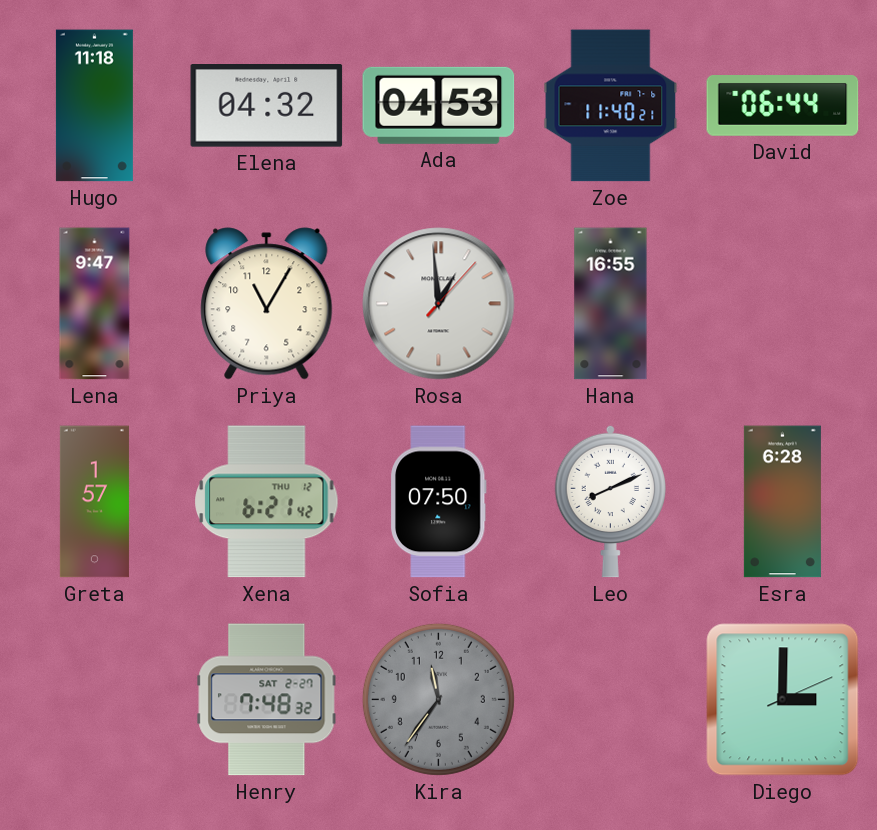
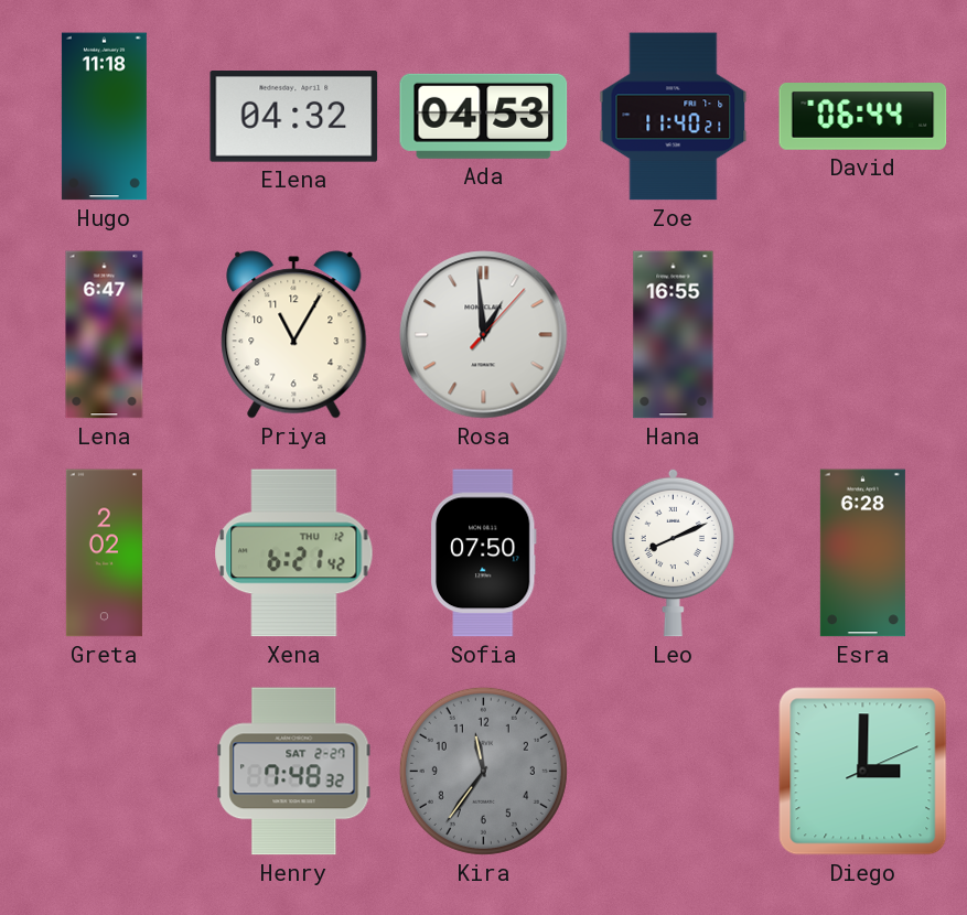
Lena: 9:47 -> 6:47 (105, 335)
Greta: 1:57 -> 2:02 (104, 553)
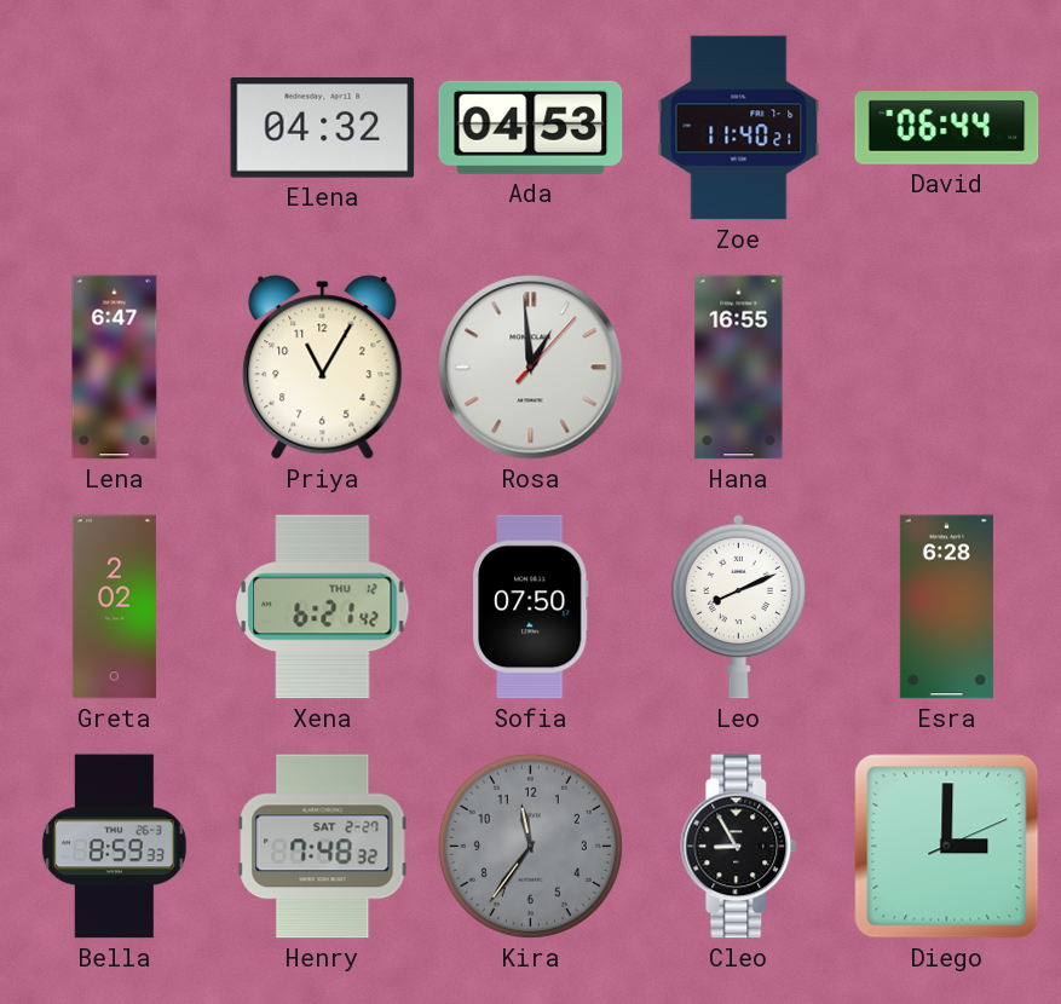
Hugo: 11:18 -> none (104, 117)
Bella: none -> 8:59 (114, 847)
Cleo: none -> 8:55 (739, 847)
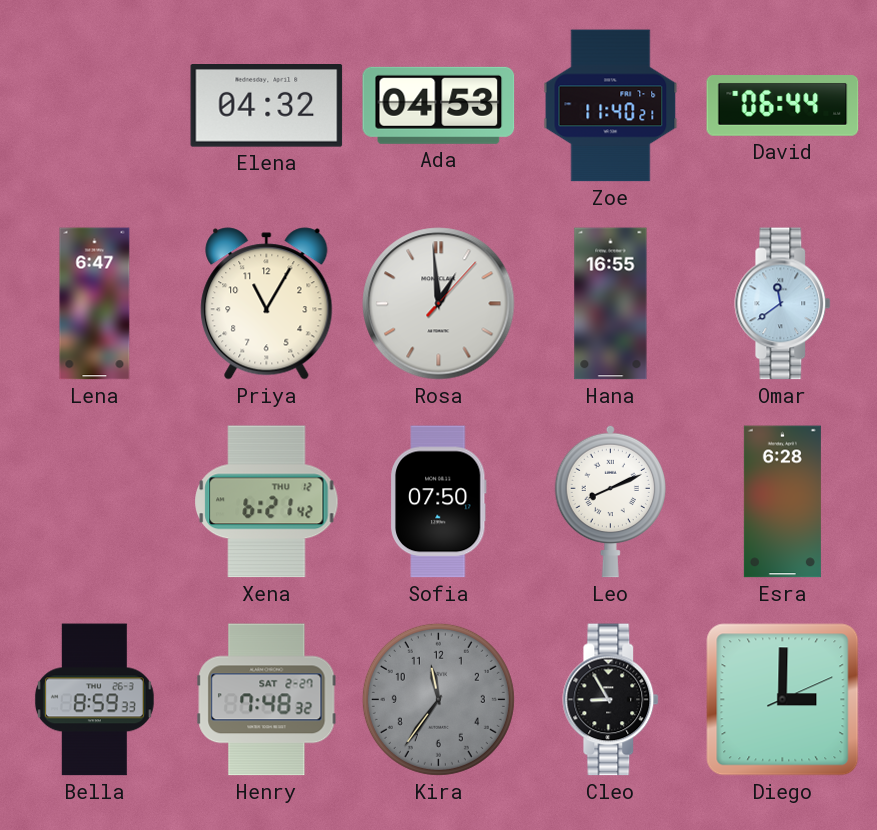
Omar: none -> 11:39 (783, 304)
Greta: 2:02 -> none (114, 607)
